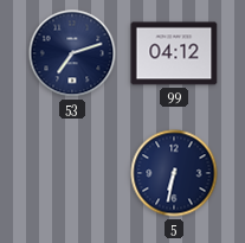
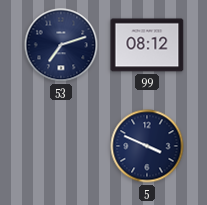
99: 04:12 -> 08:12 (147, 45)
5: 6:32 -> 3:49 (147, 146)
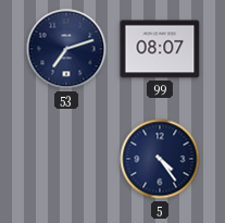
99: 08:12 -> 08:07 (160, 49)
5: 3:49 -> 4:24 (160, 159)
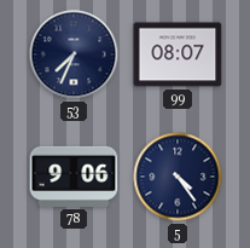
53: 7:12 -> 7:34 (74, 54)
78: none -> 9:06 (74, 177)
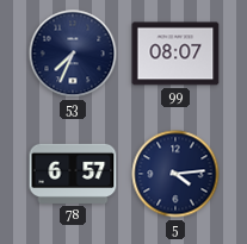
78: 9:06 -> 6:57 (73, 174)
5: 4:24 -> 4:14 (175, 174)
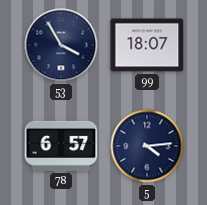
53: 7:34 -> 3:55 (61, 45)
99: 08:07 -> 18:07 (147, 45)
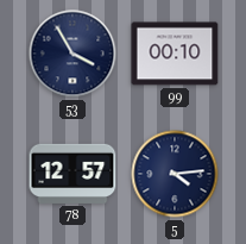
99: 18:07 -> 00:10 (175, 54)
78: 6:57 -> 12:57 (72, 174)
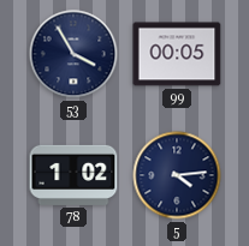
99: 00:10 -> 00:05 (177, 54)
78: 12:57 -> 1:02 (73, 175)
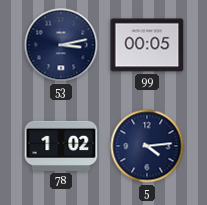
53: 3:55 -> 3:13 (61, 45)
